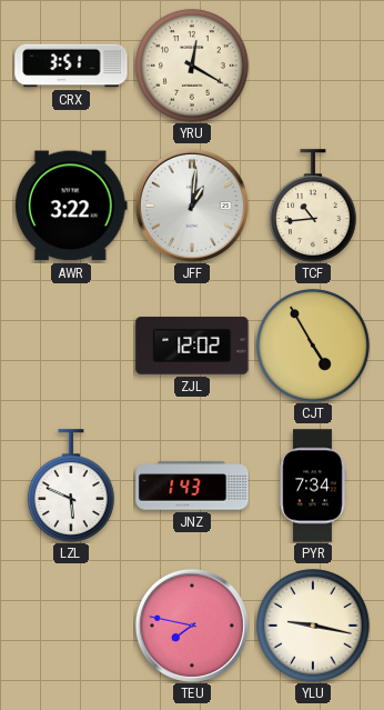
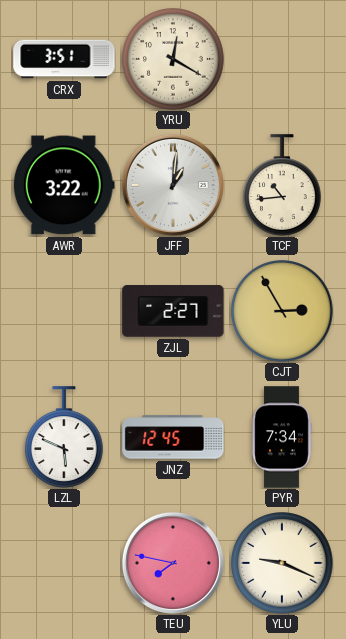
ZJL: 12:02 -> 2:27 (173, 311)
CJT: 4:55 -> 2:55 (282, 311)
JNZ: 1:43 -> 12:45 (173, 437)
YLU: 9:17 -> 9:19 (282, 563)
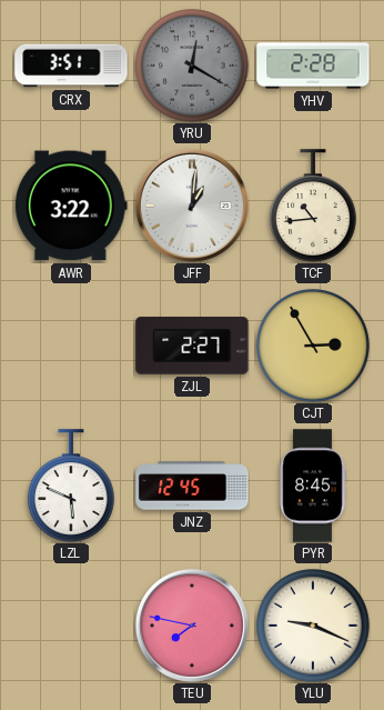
YRU dial: cream -> grey (192, 66)
YHV: none -> 2:28 (313, 66)
PYR: 7:34 -> 8:45 (313, 486)
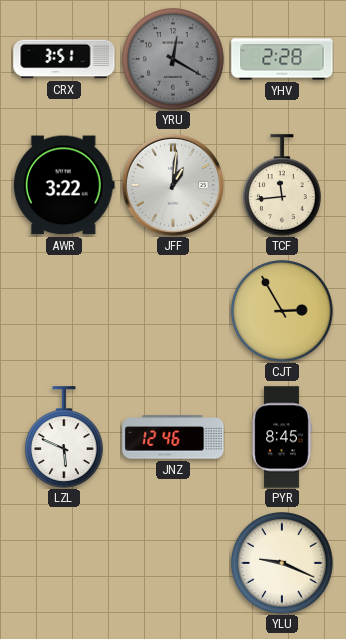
TCF: 10:44 -> 11:44 (283, 185)
ZJL: 2:27 -> none (192, 346)
JNZ: 12:45 -> 12:46 (173, 437)
TEU: 7:47 -> none (192, 626)
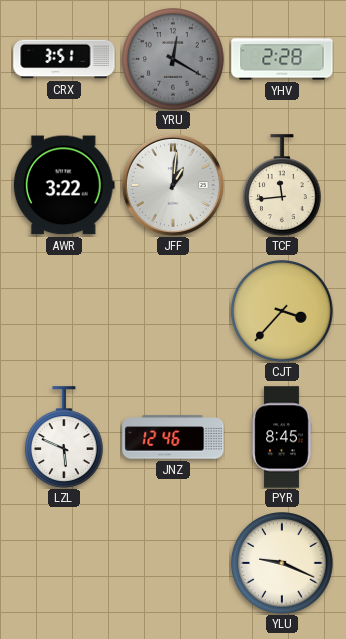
CJT: 2:55 -> 3:37 (282, 311)
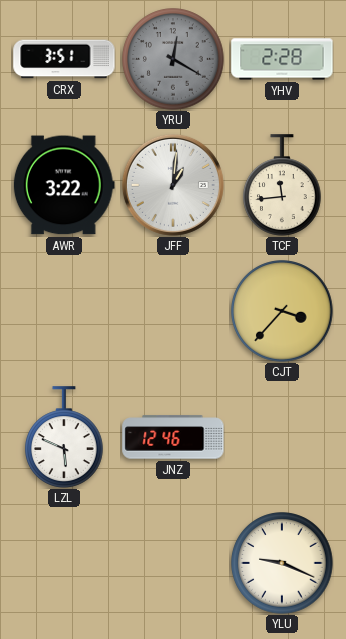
PYR: 8:45 -> none (282, 437)
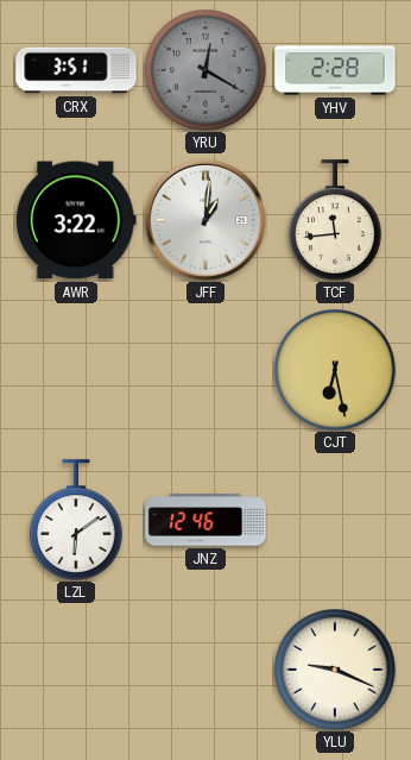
CJT: 3:37 -> 6:28 (335, 370)
LZL: 5:49 -> 6:09 (77, 520)
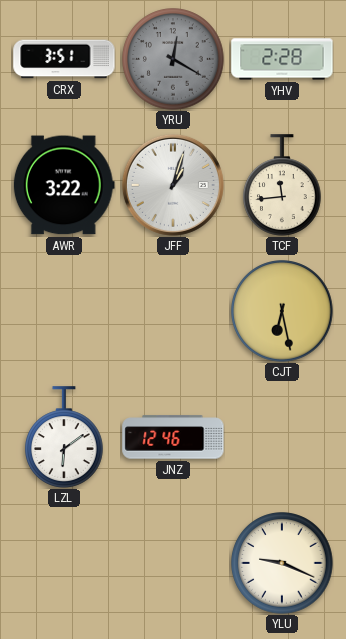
JFF: 1:01 -> 1:03 (173, 185)
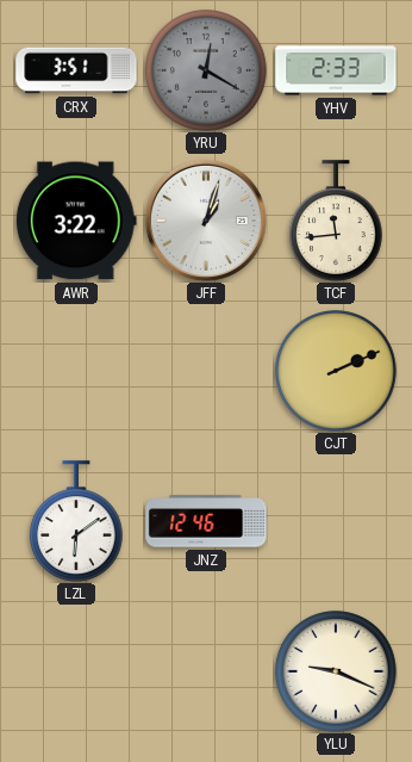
YHV: 2:28 -> 2:33 (336, 70)
CJT: 6:28 -> 2:11 (336, 371)
